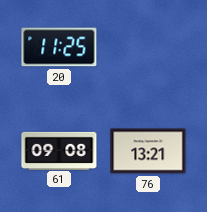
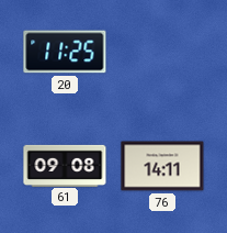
76: 13:21 -> 14:11 (162, 166)
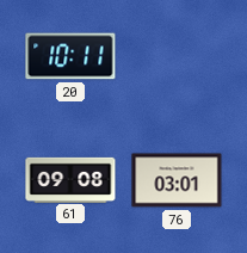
20: 11:25 -> 10:11 (70, 56)
76: 14:11 -> 03:01 (177, 180)
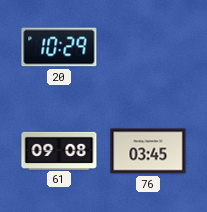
20: 10:11 -> 10:29 (59, 47)
76: 03:01 -> 03:45 (148, 151)
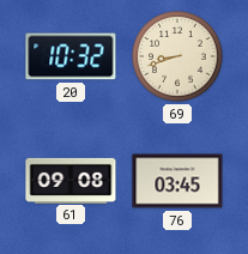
20: 10:29 -> 10:32 (71, 56)
69: none -> 8:42 (177, 56)
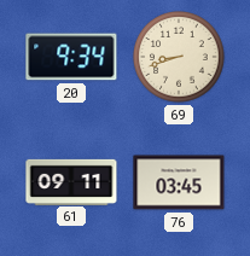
20: 10:32 -> 9:34 (71, 57)
61: 09:08 -> 09:11 (71, 181)
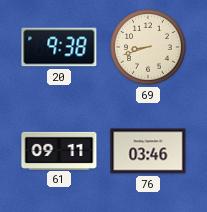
20: 9:34 -> 9:38 (59, 47)
76: 03:45 -> 03:46 (148, 151)
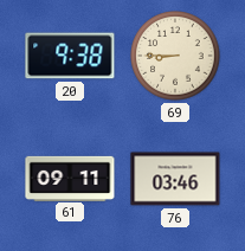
69: 8:42 -> 8:45 (175, 56)
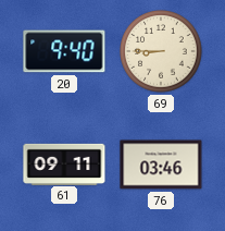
20: 9:38 -> 9:40 (64, 51)
